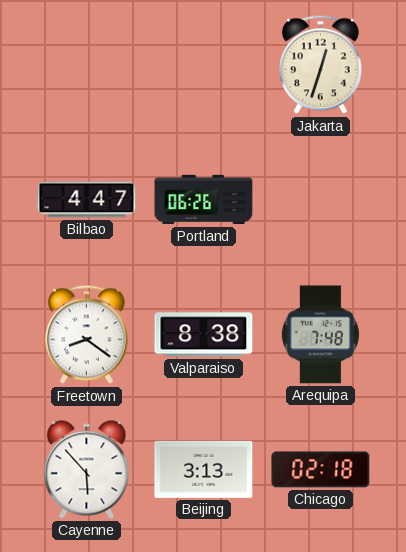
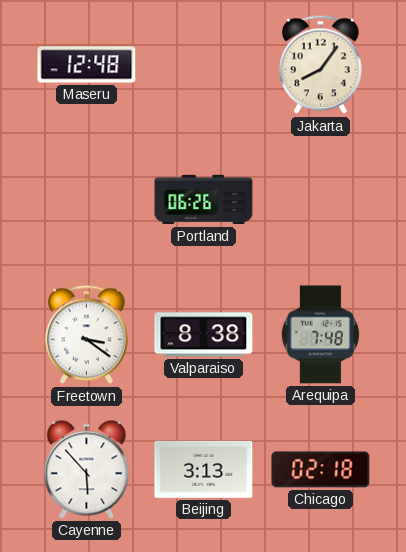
Maseru: none -> 12:48 (87, 65)
Jakarta: 12:33 -> 8:06 (321, 65)
Bilbao: 4:47 -> none (87, 200)
Freetown: 8:21 -> 3:21 (87, 335)
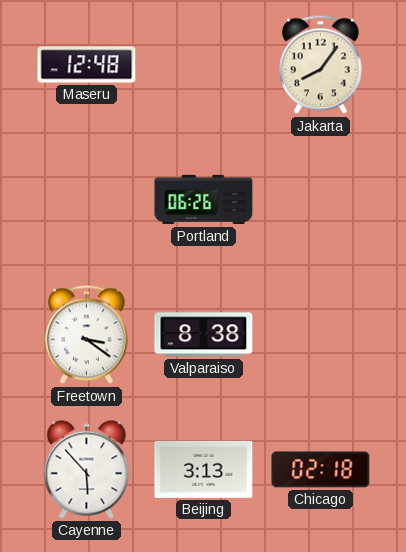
Arequipa: 7:48 -> none (320, 335)
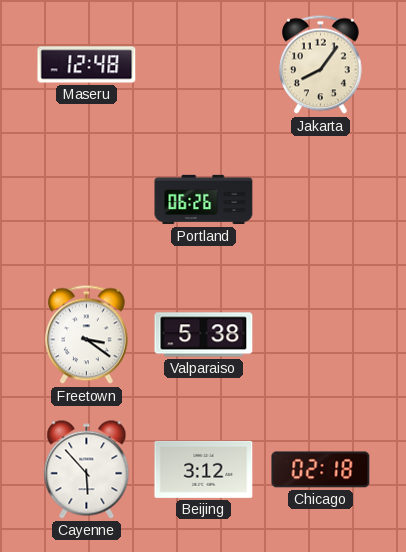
Valparaiso: 8:38 -> 5:38 (204, 335)
Beijing: 3:13 -> 3:12 (204, 469)
